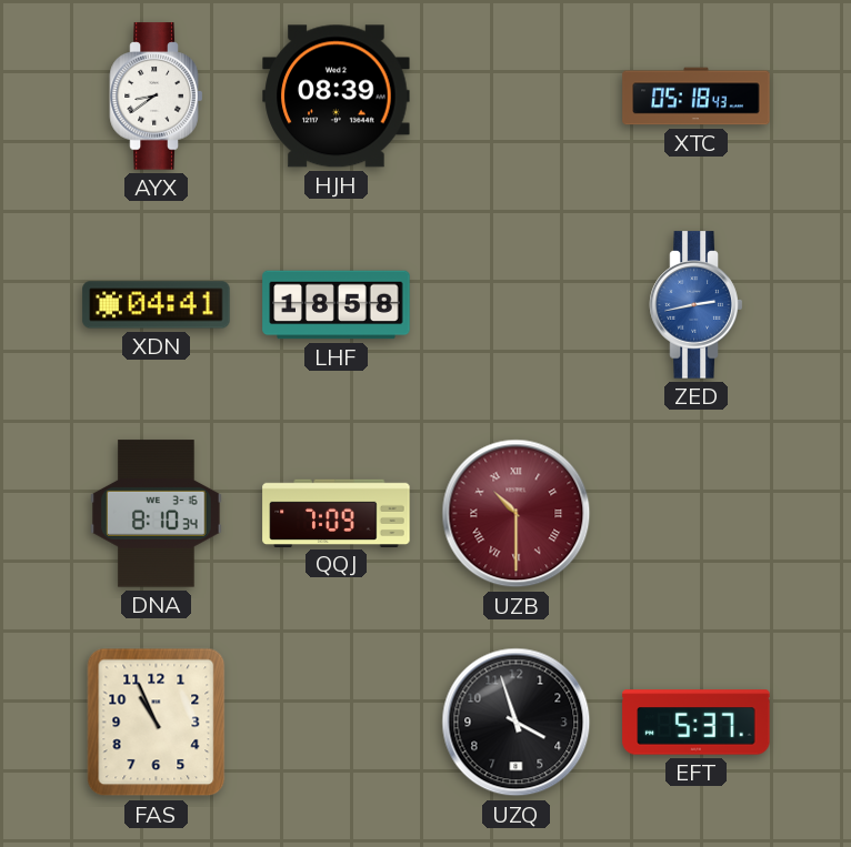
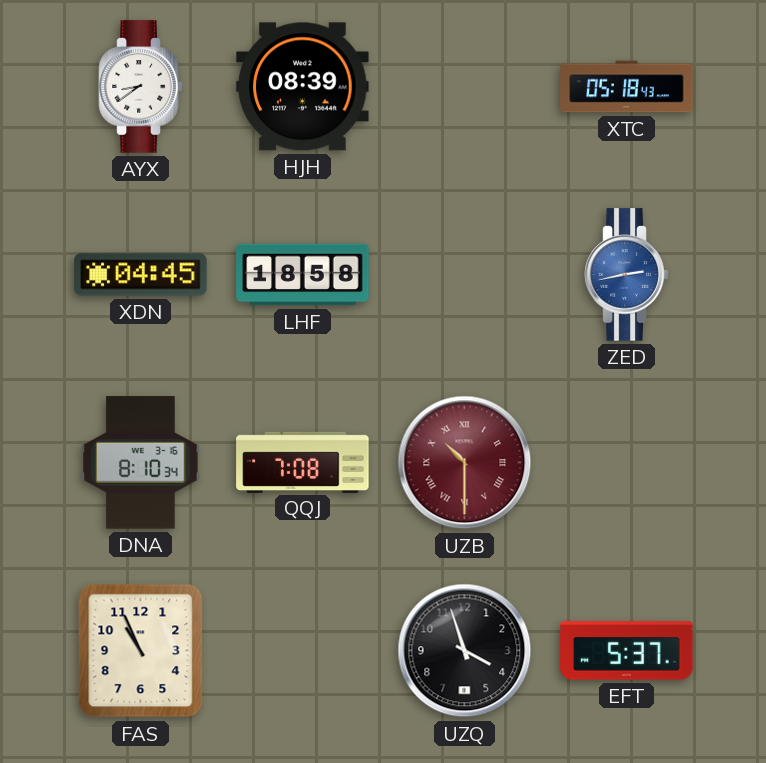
XDN: 04:41 -> 04:45 (141, 275)
QQJ: 7:09 -> 7:08 (303, 462)
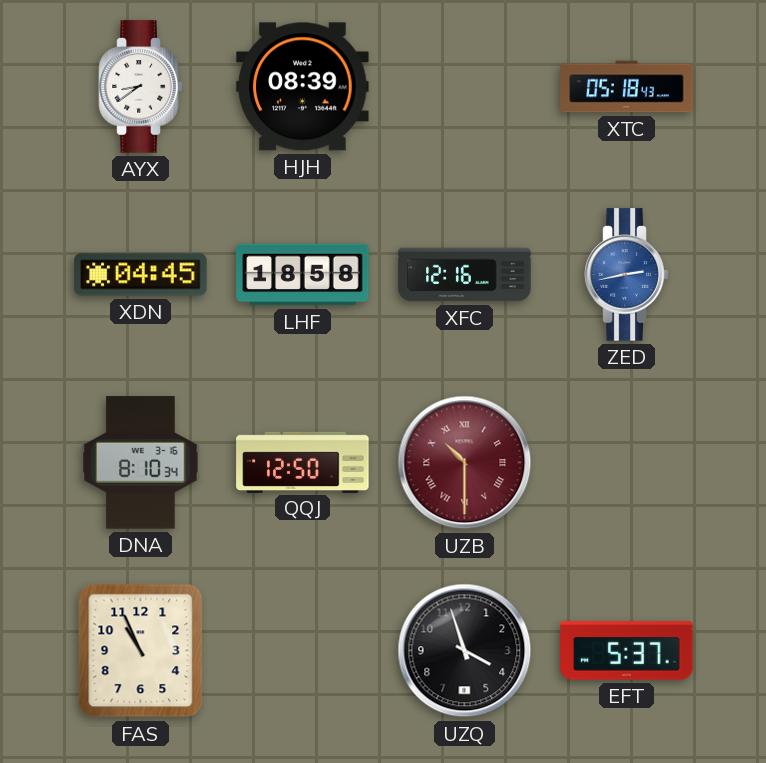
XFC: none -> 12:16 (465, 275)
QQJ: 7:08 -> 12:50 (303, 462)
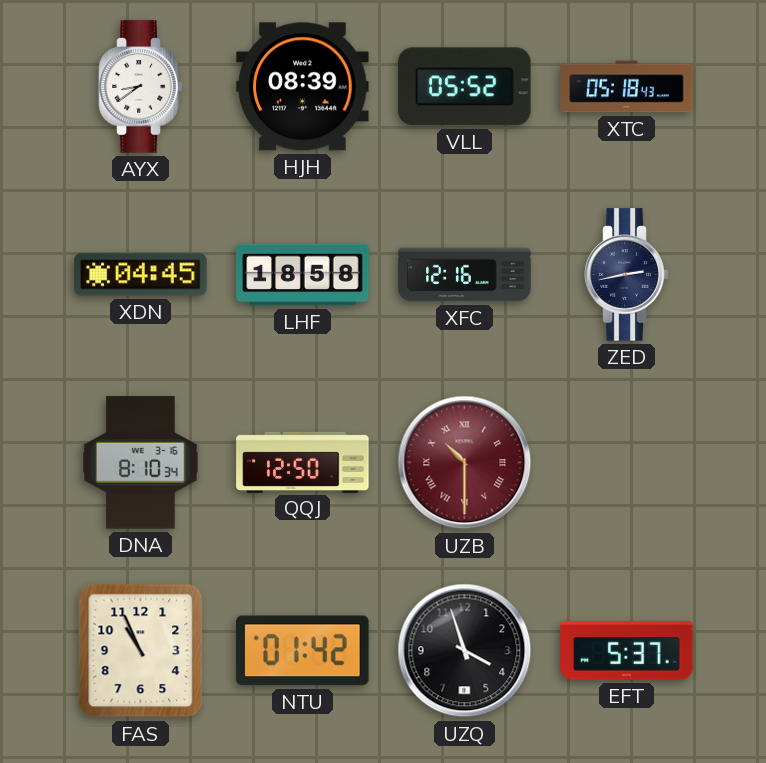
VLL: none -> 05:52 (465, 87)
ZED dial: blue -> navy (627, 275)
NTU: none -> 01:42 (303, 651)
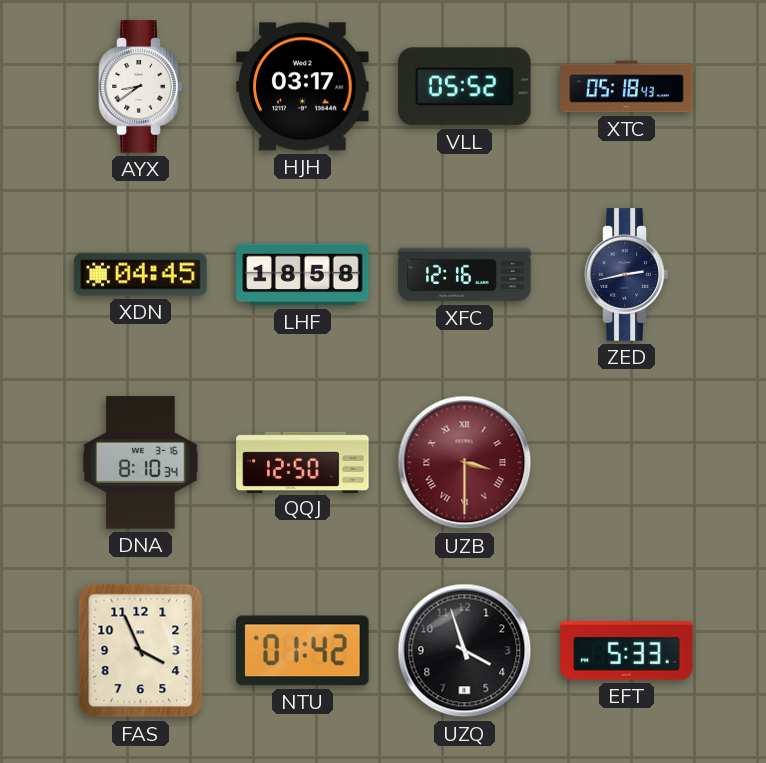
HJH: 08:39 -> 03:17 (303, 87)
UZB: 10:30 -> 3:30 (465, 463)
FAS: 10:56 -> 3:56 (141, 651)
EFT: 5:37 -> 5:33 (627, 651)
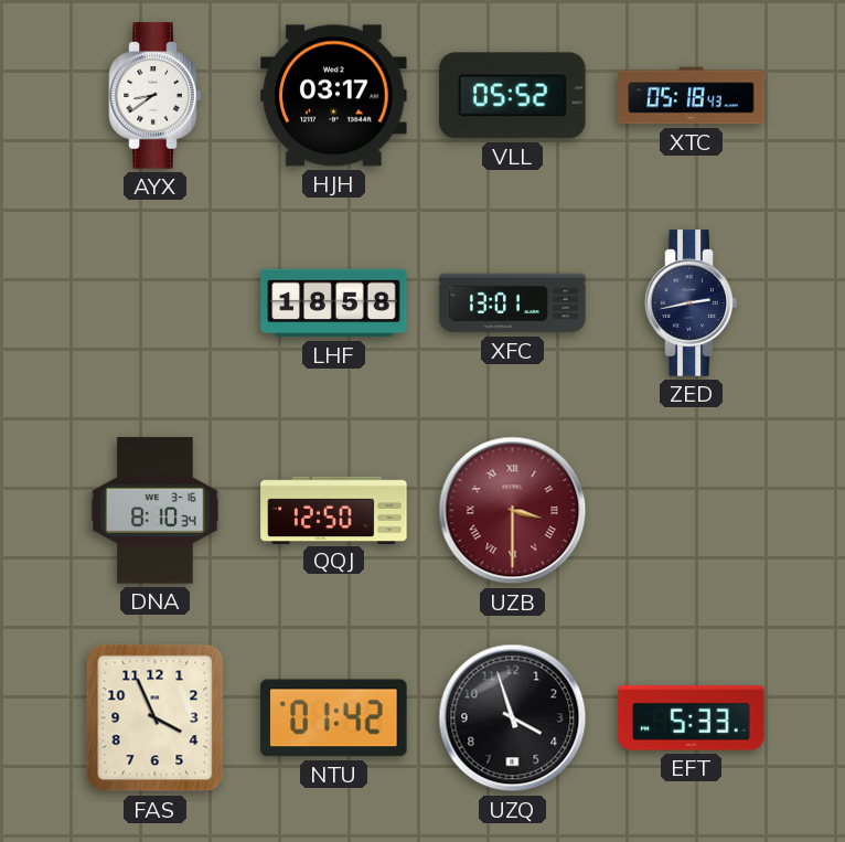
XDN: 04:45 -> none (141, 275)
XFC: 12:16 -> 13:01 (513, 303)
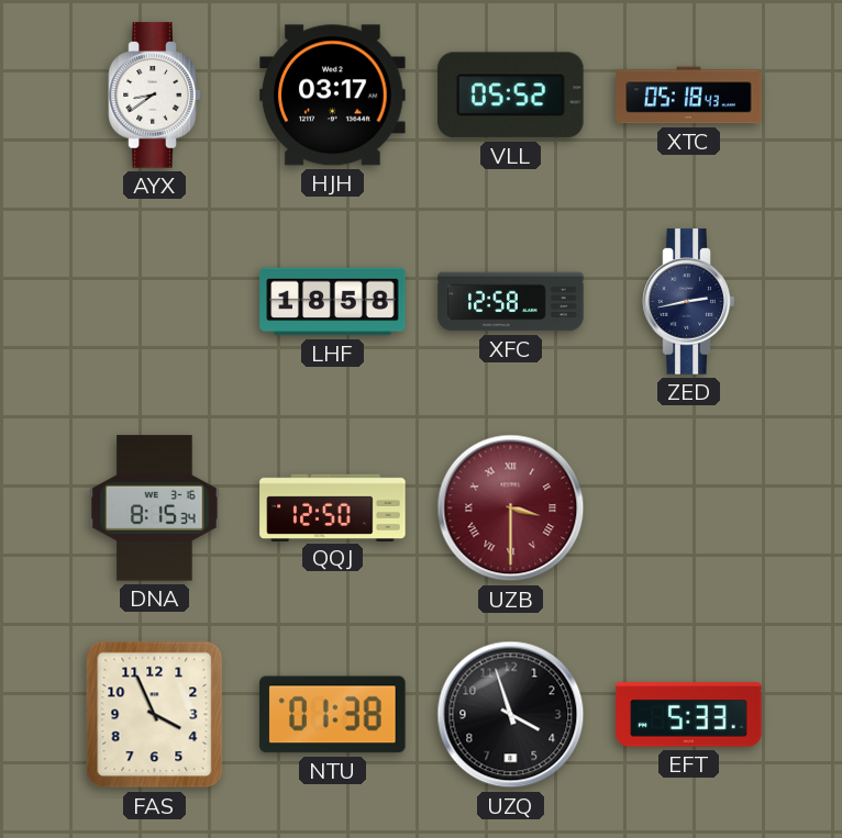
XFC: 13:01 -> 12:58 (511, 302)
DNA: 8:10 -> 8:15 (155, 509)
NTU: 01:42 -> 01:38 (333, 715)
